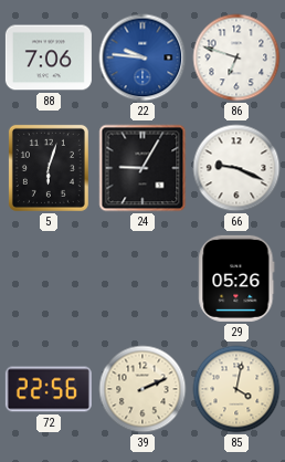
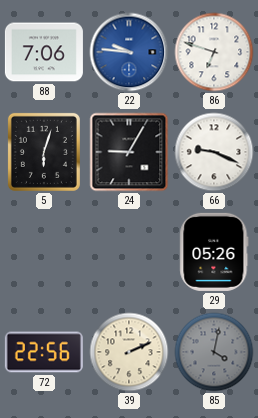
85 dial: cream -> grey (214, 352)
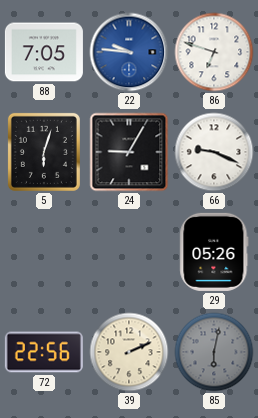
88: 7:06 -> 7:05 (44, 52)
85: 4:02 -> 6:02 (214, 352)
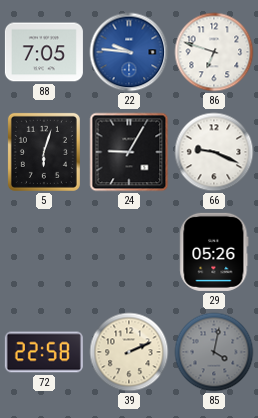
72: 22:56 -> 22:58 (44, 352)
85: 6:02 -> 4:02 (214, 352)
